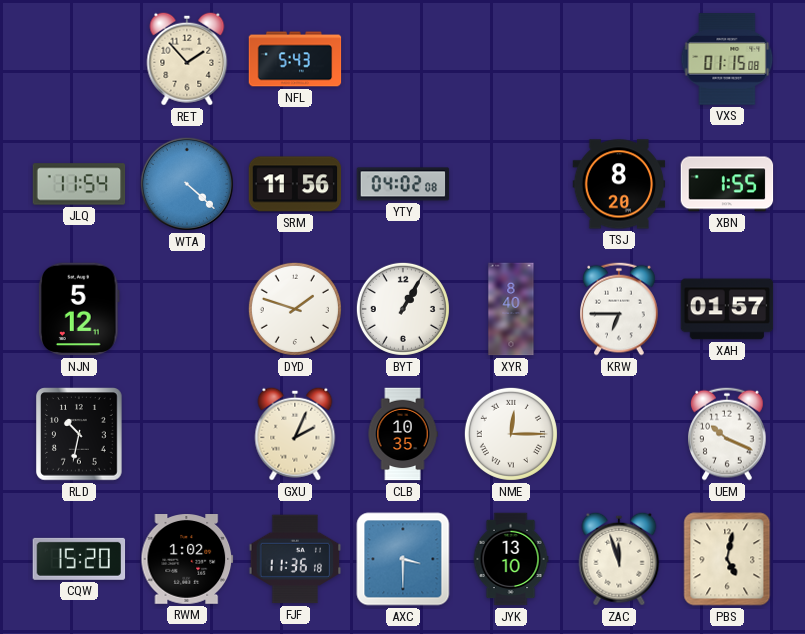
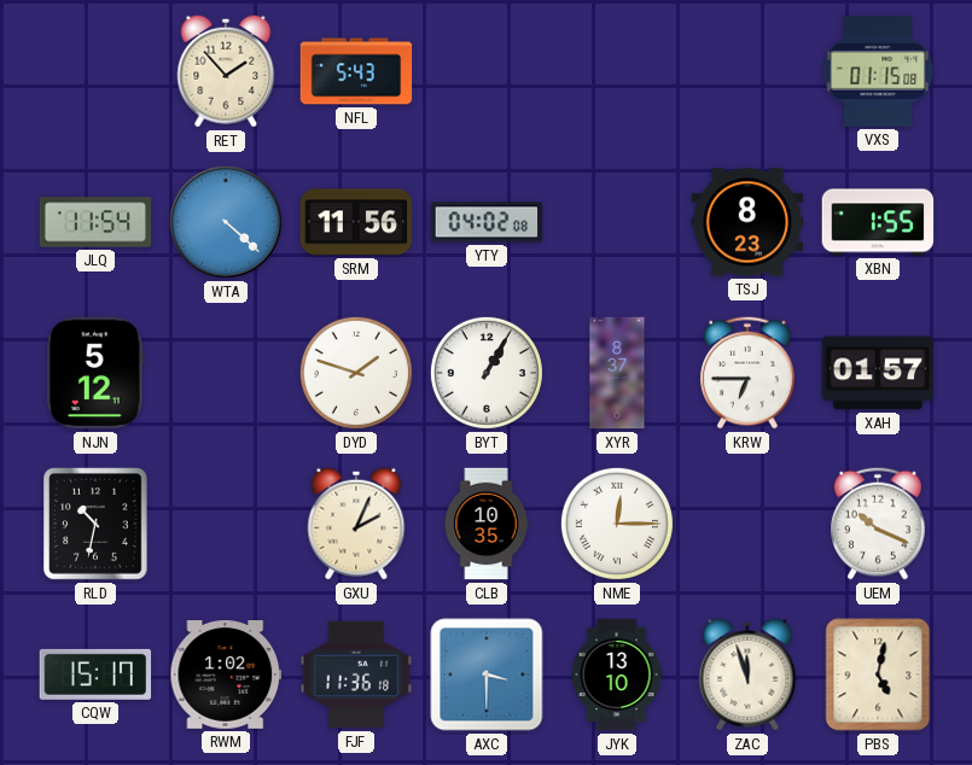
TSJ: 8:20 -> 8:23 (747, 222)
XYR: 8:40 -> 8:37 (617, 373)
CQW: 15:20 -> 15:17 (95, 675)
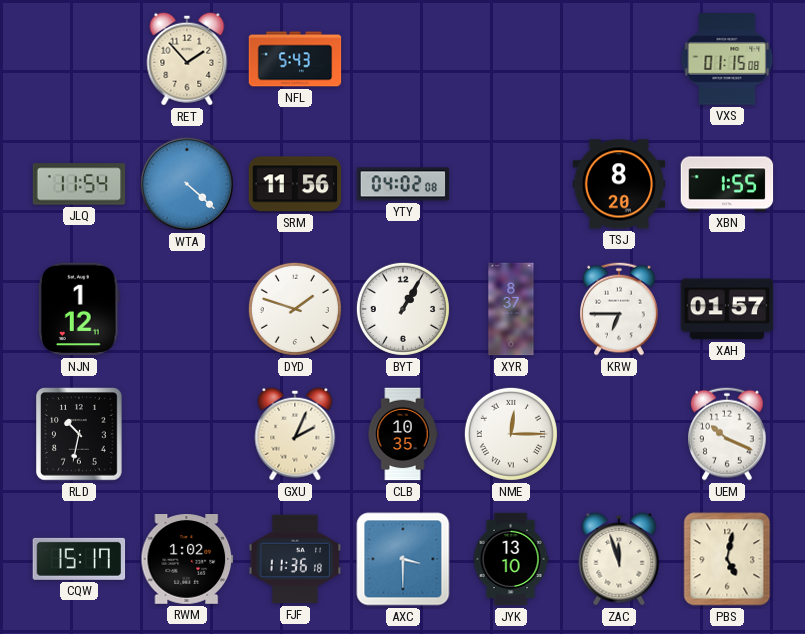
TSJ: 8:23 -> 8:20 (619, 184)
NJN: 5:12 -> 1:12 (80, 309)
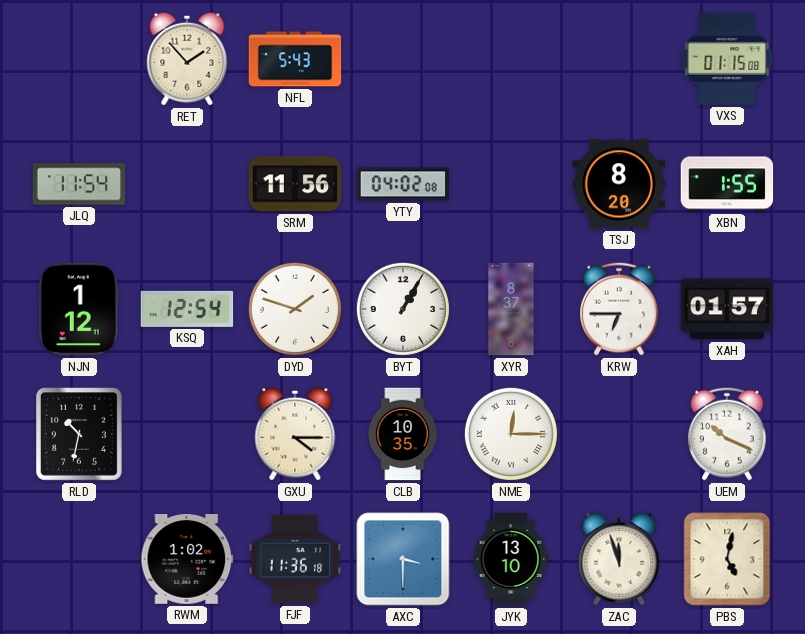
WTA: 4:22 -> none (187, 184)
KSQ: none -> 12:54 (187, 309)
GXU: 2:04 -> 4:15 (295, 434)
CQW: 15:17 -> none (79, 559)
